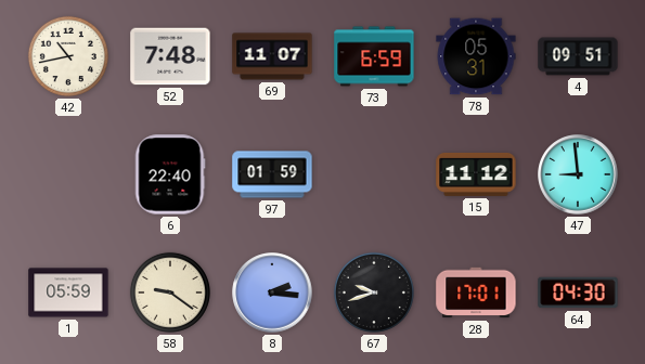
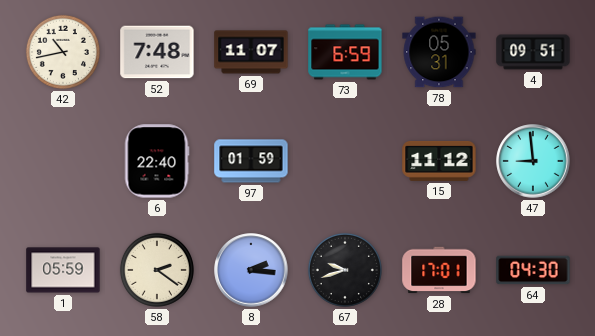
58: 9:21 -> 2:21 (157, 270)
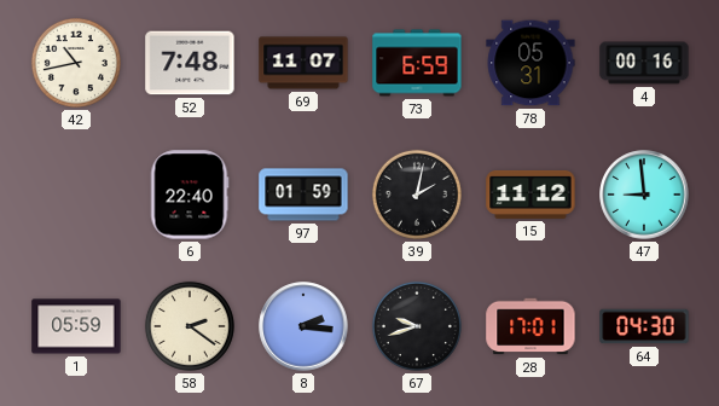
4: 09:51 -> 00:16 (644, 63)
39: none -> 2:02 (417, 195)
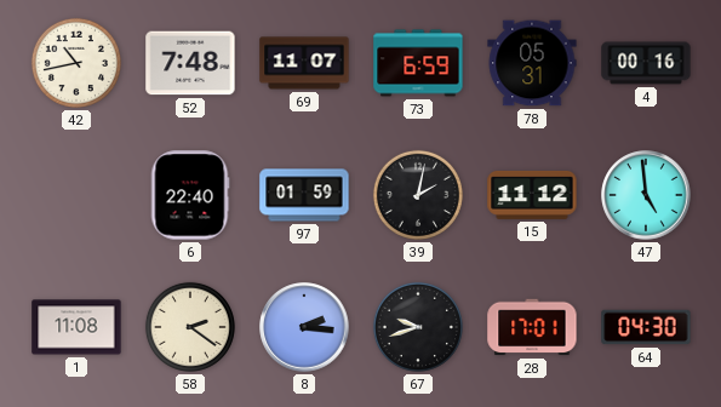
47: 8:59 -> 4:59 (646, 195)
1: 05:59 -> 11:08 (76, 327)
